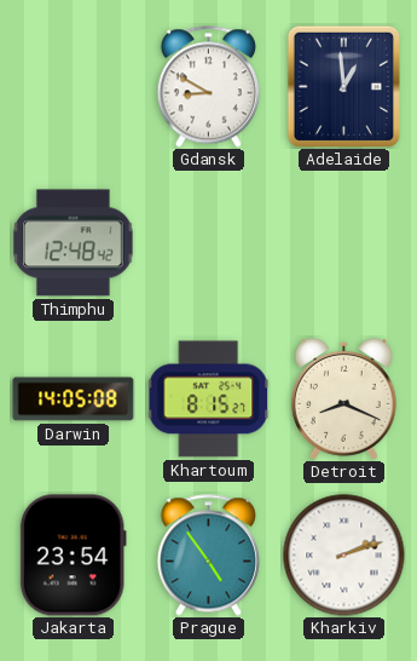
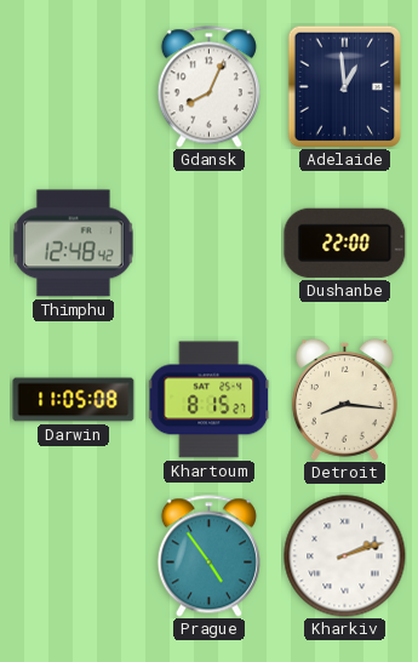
Gdansk: 8:50 -> 8:04 (208, 87)
Dushanbe: none -> 22:00 (345, 242)
Darwin: 14:05 -> 11:05 (74, 400)
Detroit: 8:19 -> 8:16 (344, 400)
Jakarta: 23:54 -> none (73, 556)
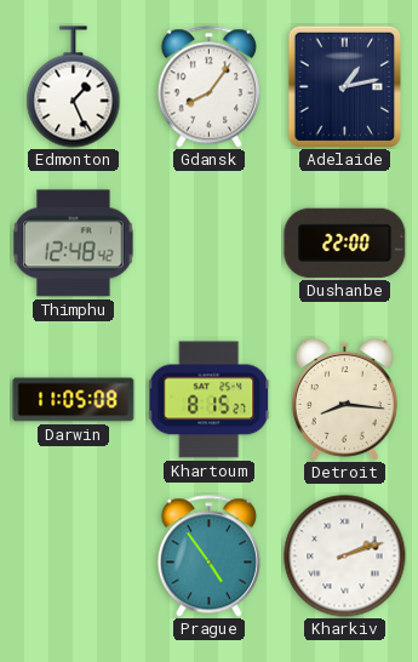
Edmonton: none -> 1:26 (74, 87)
Gdansk: 8:04 -> 8:06 (208, 87)
Adelaide: 12:59 -> 1:13 (344, 86)
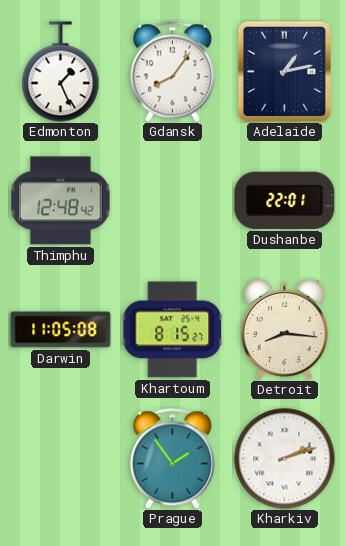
Dushanbe: 22:00 -> 22:01 (285, 200)
Prague: 4:54 -> 1:54 (172, 459)
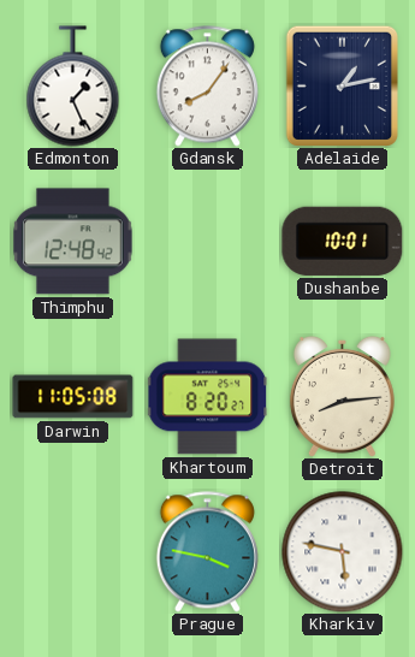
Dushanbe: 22:01 -> 10:01 (343, 241)
Khartoum: 8:15 -> 8:20 (208, 397)
Detroit: 8:16 -> 8:14 (342, 397)
Prague: 1:54 -> 3:47 (207, 552)
Kharkiv: 2:12 -> 5:47 (343, 552)
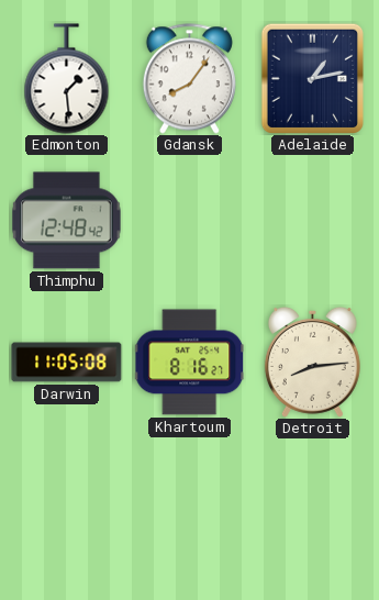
Edmonton: 1:26 -> 1:29 (67, 79)
Dushanbe: 10:01 -> none (343, 241)
Khartoum: 8:20 -> 8:16 (190, 363)
Prague: 3:47 -> none (207, 552)
Kharkiv: 5:47 -> none (343, 552)
